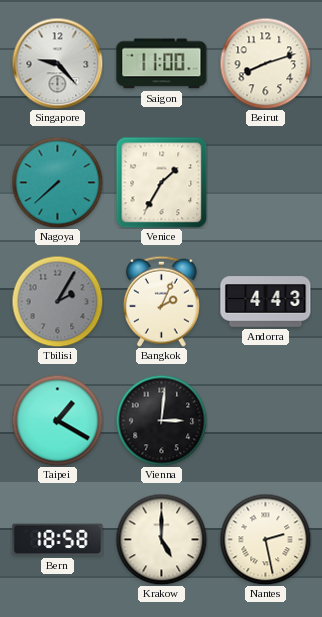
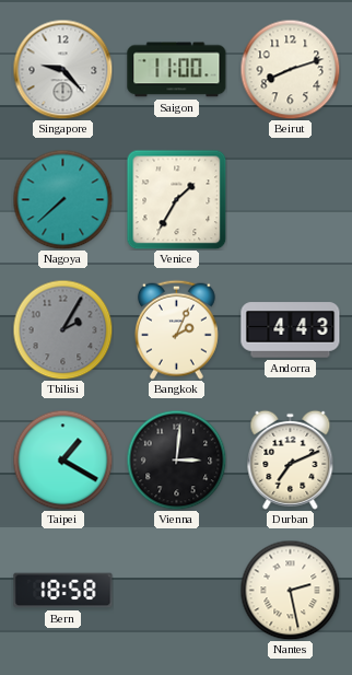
Durban: none -> 7:11 (291, 459)
Krakow: 5:00 -> none (161, 539)
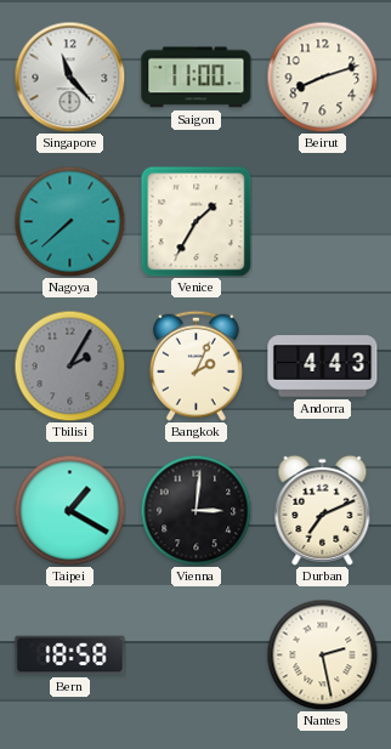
Singapore: 9:23 -> 11:23 (69, 76)
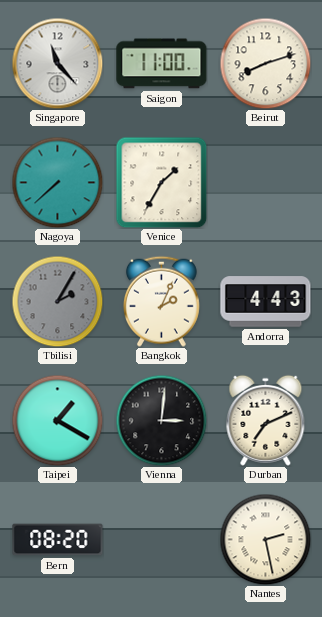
Bern: 18:58 -> 08:20 (58, 540)
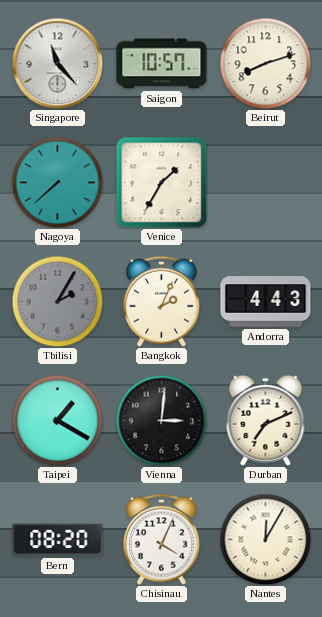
Saigon: 11:00 -> 10:57 (162, 64)
Chisinau: none -> 4:04 (161, 539)
Nantes: 2:28 -> 12:05 (265, 539)
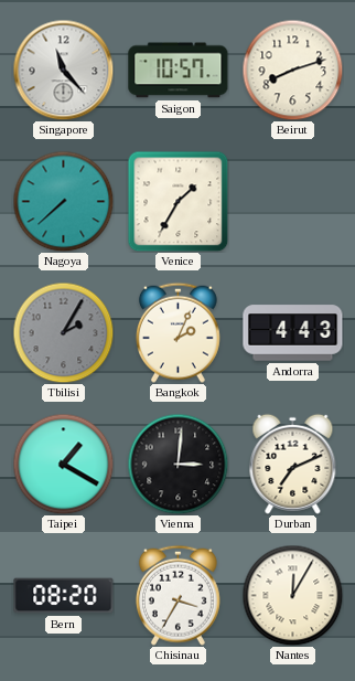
Chisinau: 4:04 -> 3:35 (177, 595)
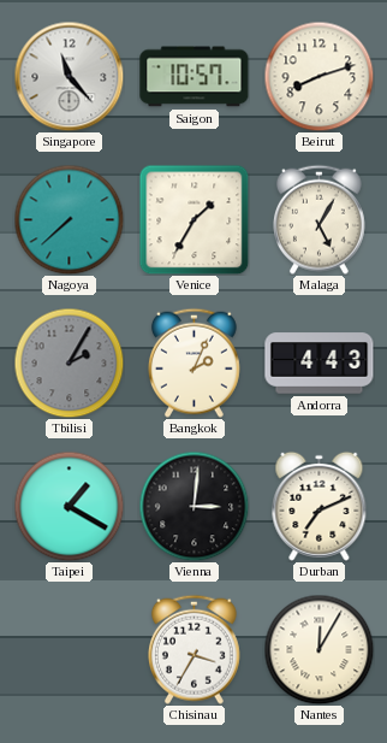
Malaga: none -> 5:05 (318, 219)
Bern: 08:20 -> none (64, 596)
